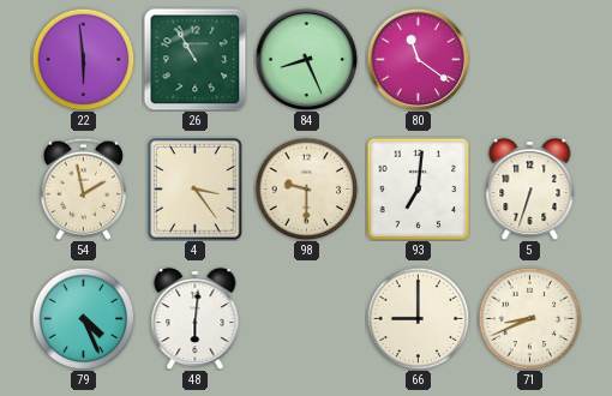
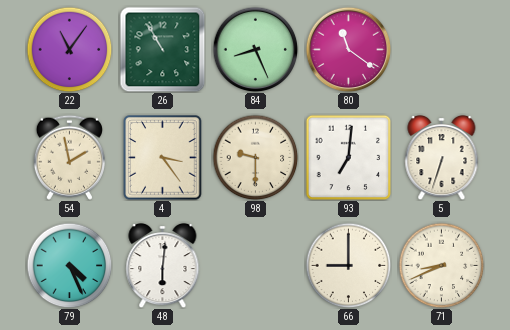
22: 5:59 -> 11:06 (69, 49)
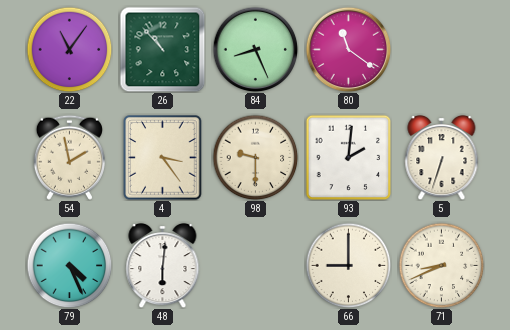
26: 10:55 -> 10:53 (162, 49)
93: 7:01 -> 2:01 (348, 157)
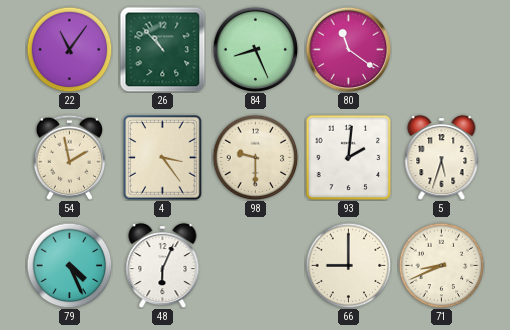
5: 6:33 -> 5:33 (442, 157)
48: 6:01 -> 6:04 (163, 265)
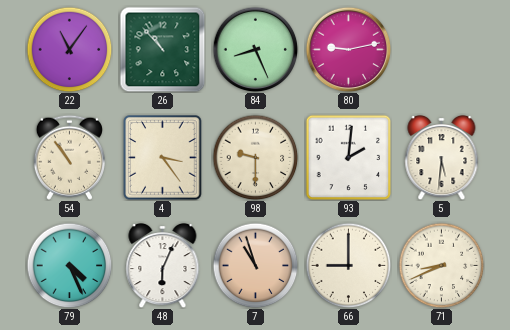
80: 11:21 -> 9:13 (348, 49)
54: 1:58 -> 10:54 (69, 157)
5: 5:33 -> 5:31 (442, 157)
7: none -> 10:57 (255, 265)
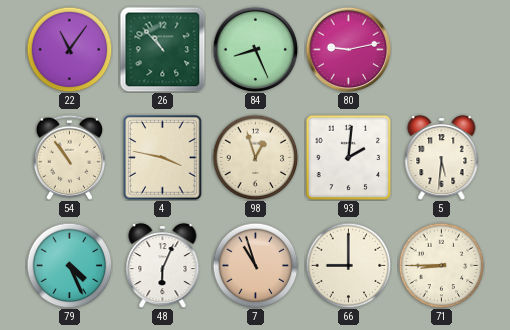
4: 3:24 -> 3:47 (163, 158)
98: 9:30 -> 12:57 (255, 157)
71: 8:41 -> 8:45 (441, 265)
